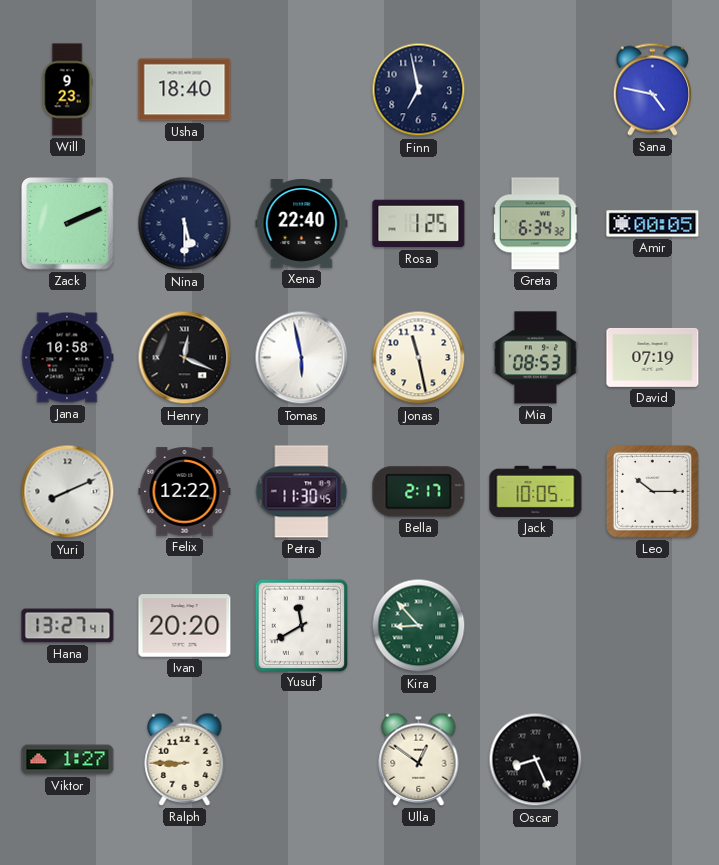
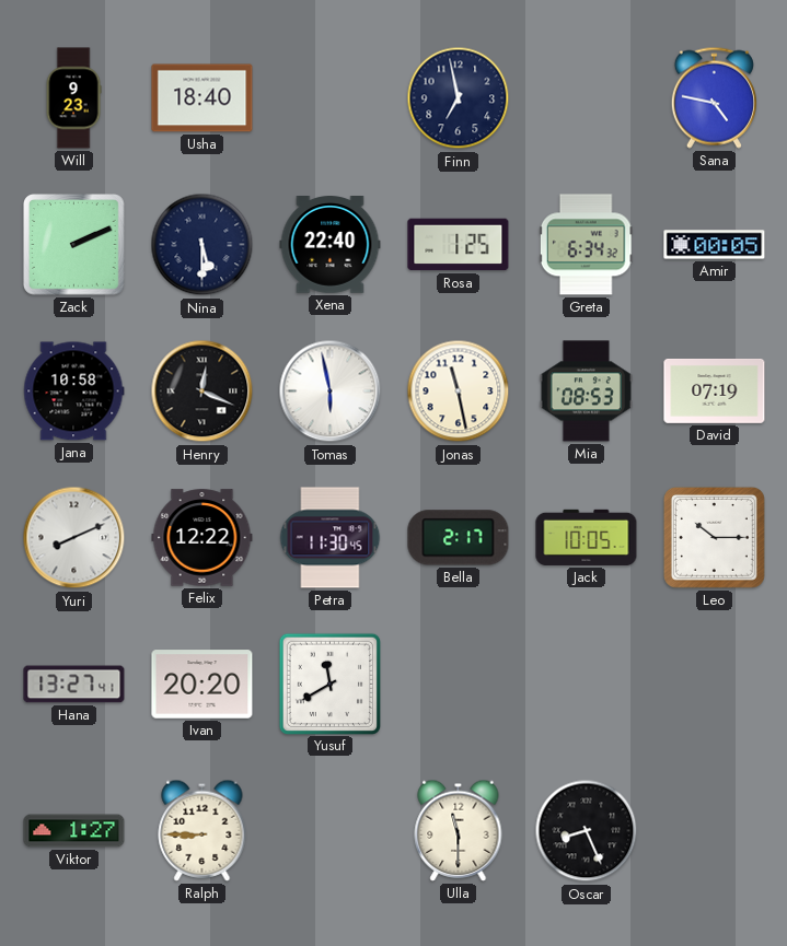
Kira: 8:53 -> none (419, 626)
Ulla: 12:51 -> 11:30 (459, 830)
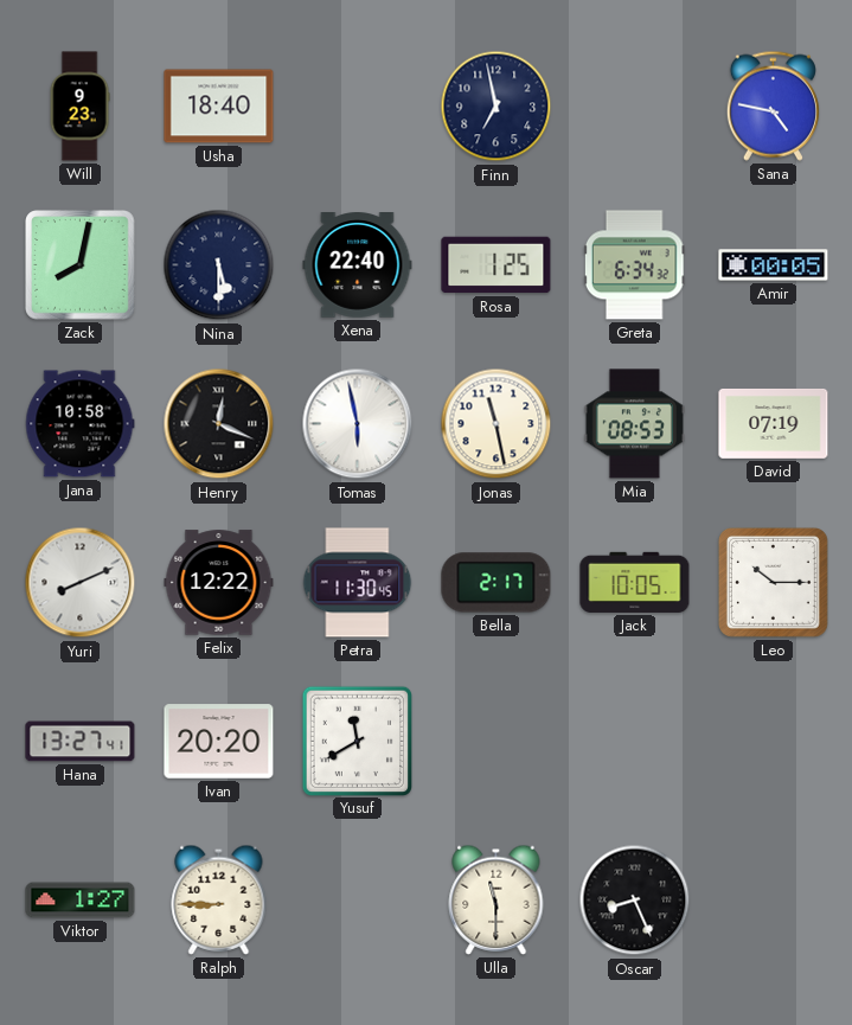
Zack: 2:11 -> 8:02 (81, 265)
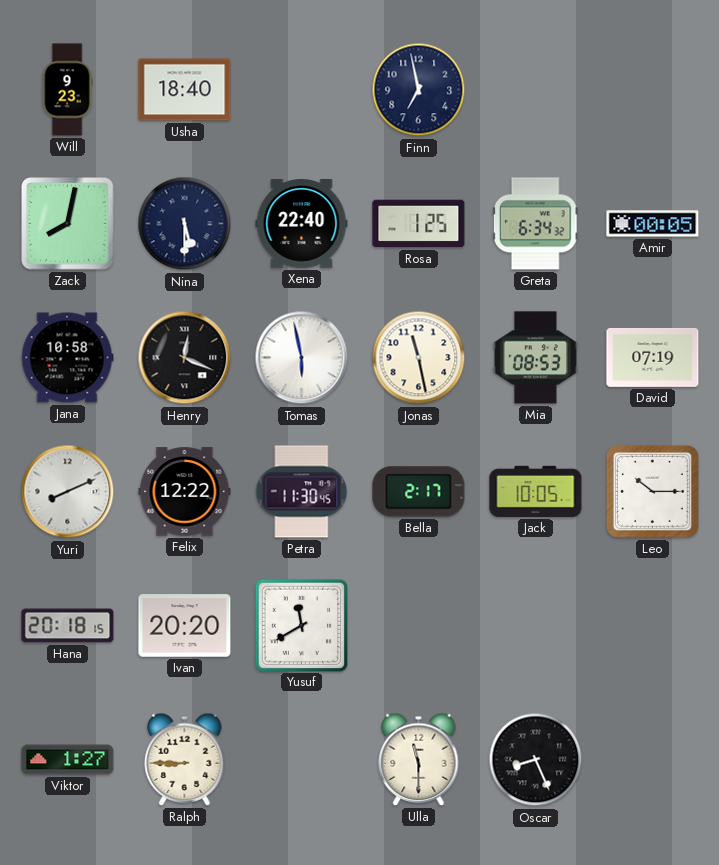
Sana: 4:47 -> none (773, 105)
Hana: 13:27 -> 20:18 (68, 626)
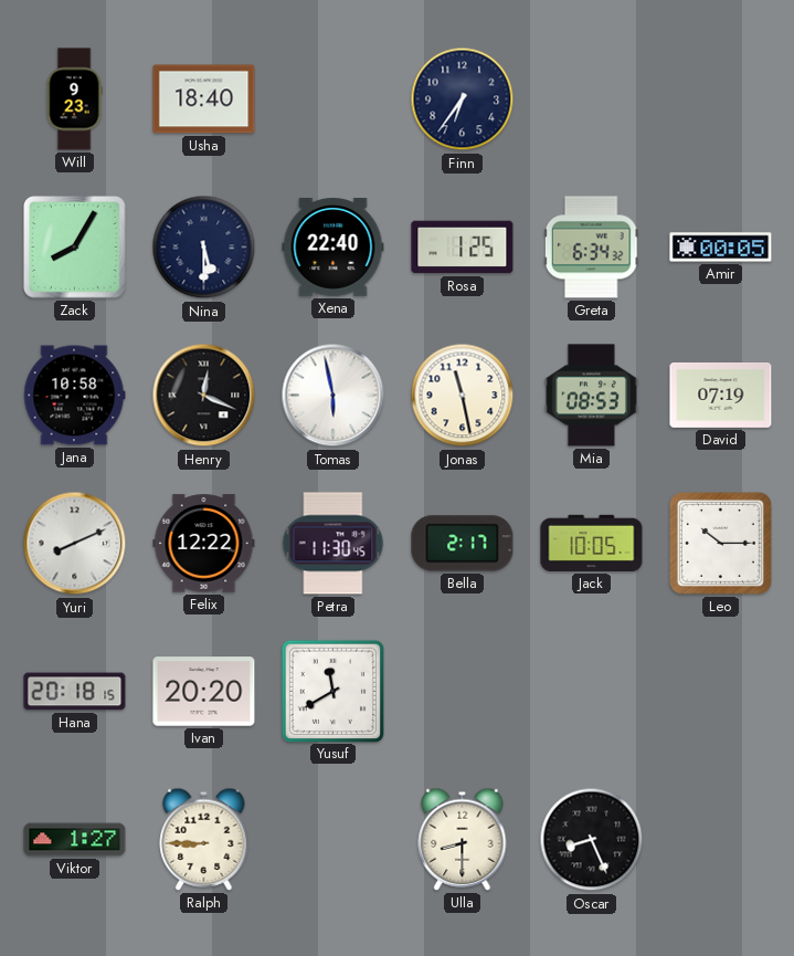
Finn: 6:58 -> 6:36 (463, 99)
Zack: 8:02 -> 8:05 (75, 248)
Ulla: 11:30 -> 8:30 (463, 839)
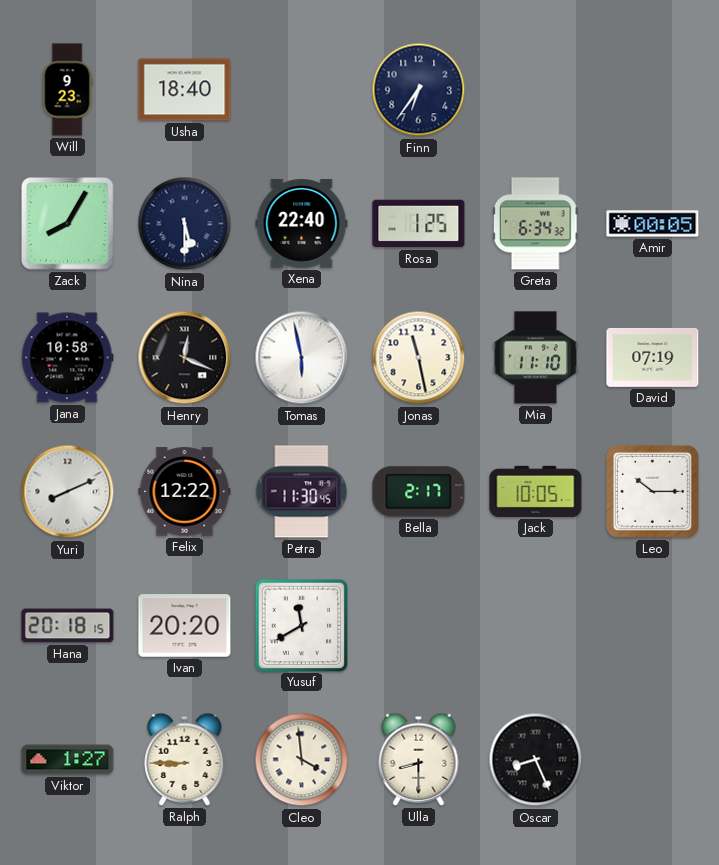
Mia: 08:53 -> 11:10 (535, 358)
Cleo: none -> 3:59 (302, 760)
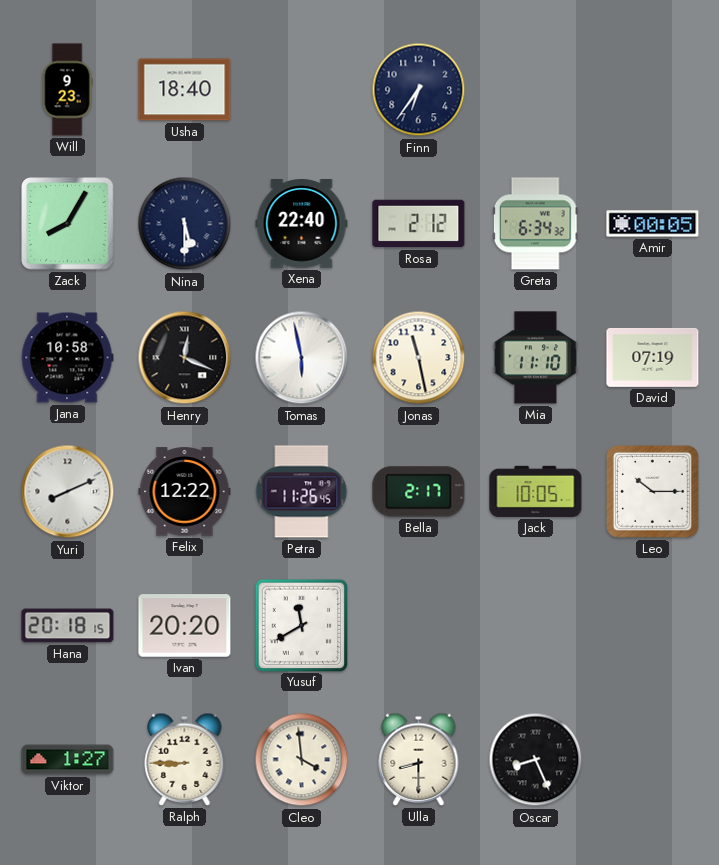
Rosa: 1:25 -> 2:12 (419, 224)
Petra: 11:30 -> 11:26 (302, 492)
